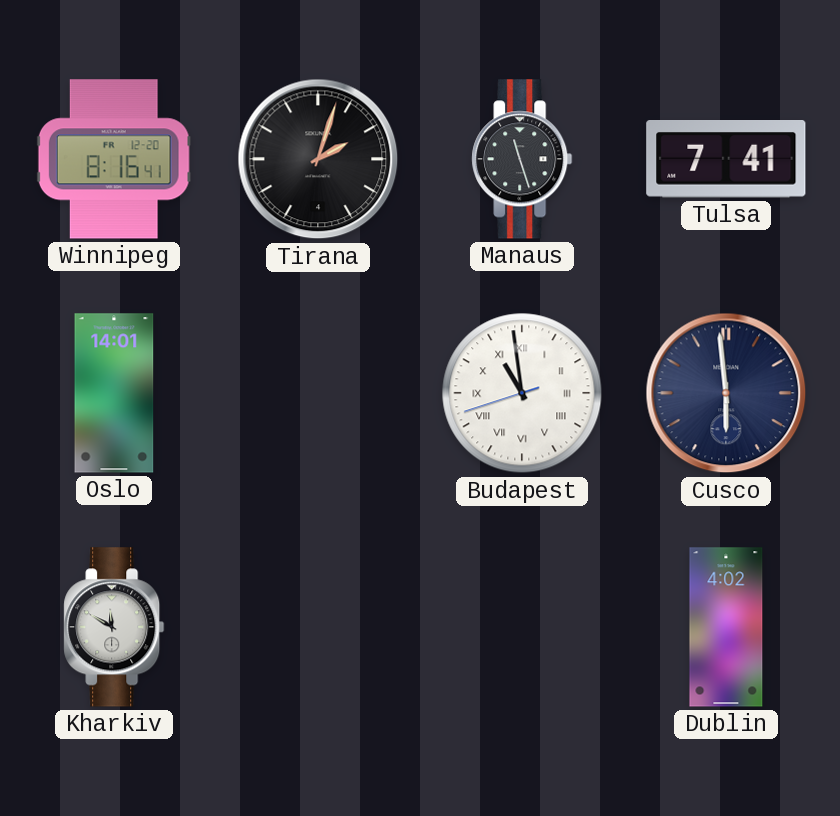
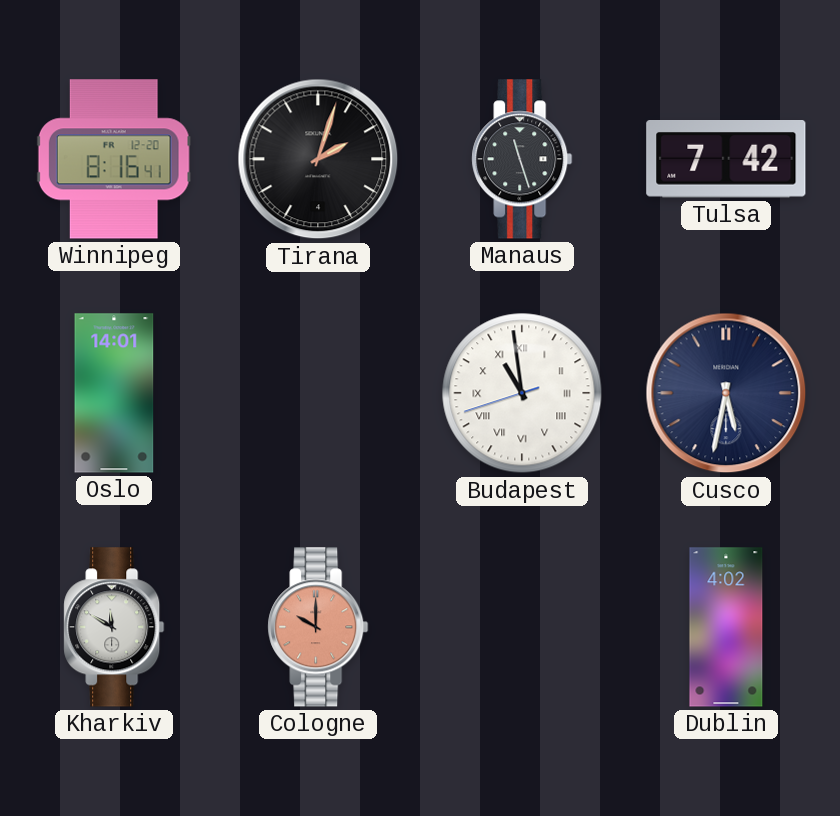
Tulsa: 7:41 -> 7:42 (726, 160)
Cusco: 5:59 -> 5:32 (726, 393)
Cologne: none -> 10:00 (318, 627)
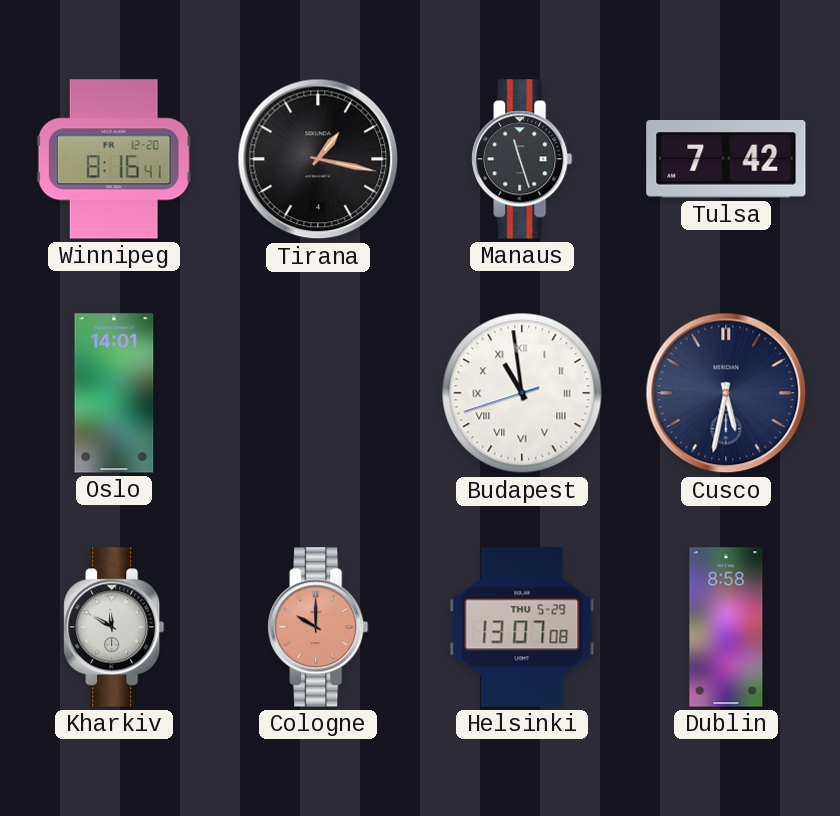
Tirana: 2:03 -> 1:17 (318, 159)
Helsinki: none -> 13:07 (522, 627)
Dublin: 4:02 -> 8:58 (726, 627)
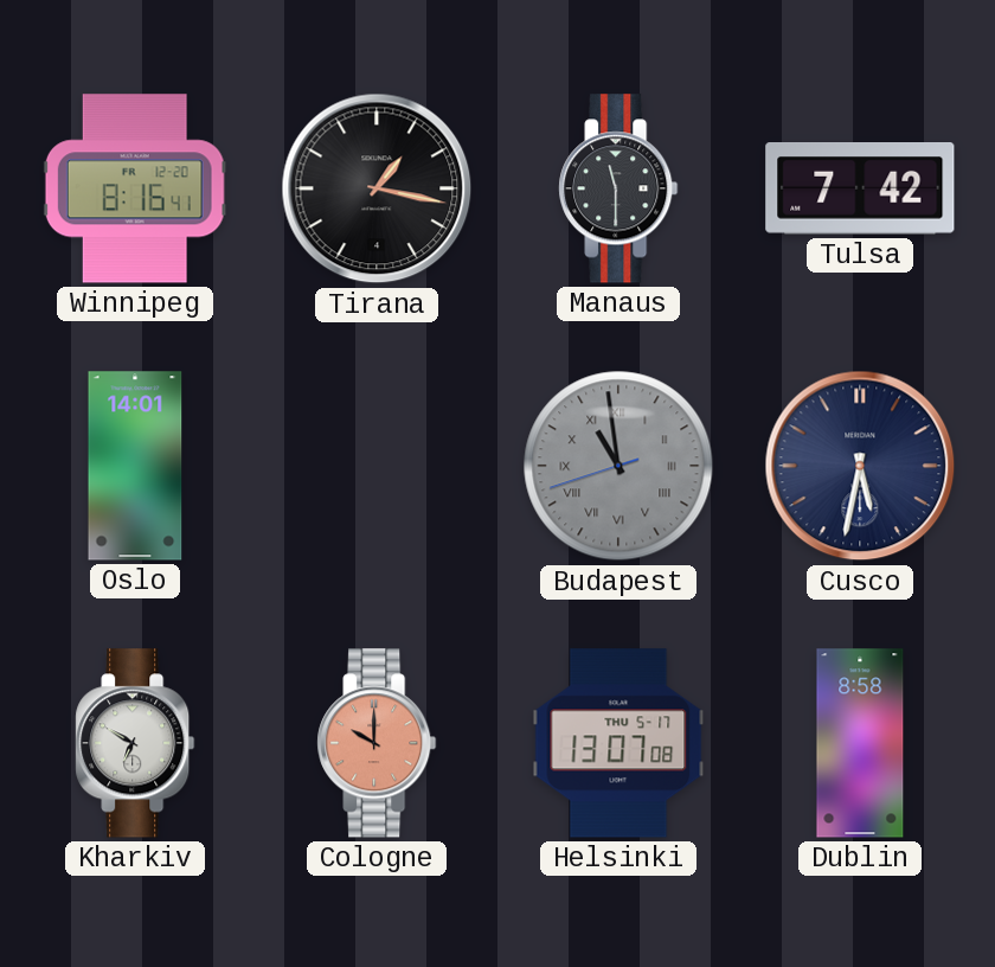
Manaus: 11:27 -> 11:30 (618, 188)
Budapest dial: white -> grey (618, 466)
Kharkiv: 11:50 -> 6:50 (135, 743)
Helsinki date: THU 5-29 -> THU 5-17 (618, 743)
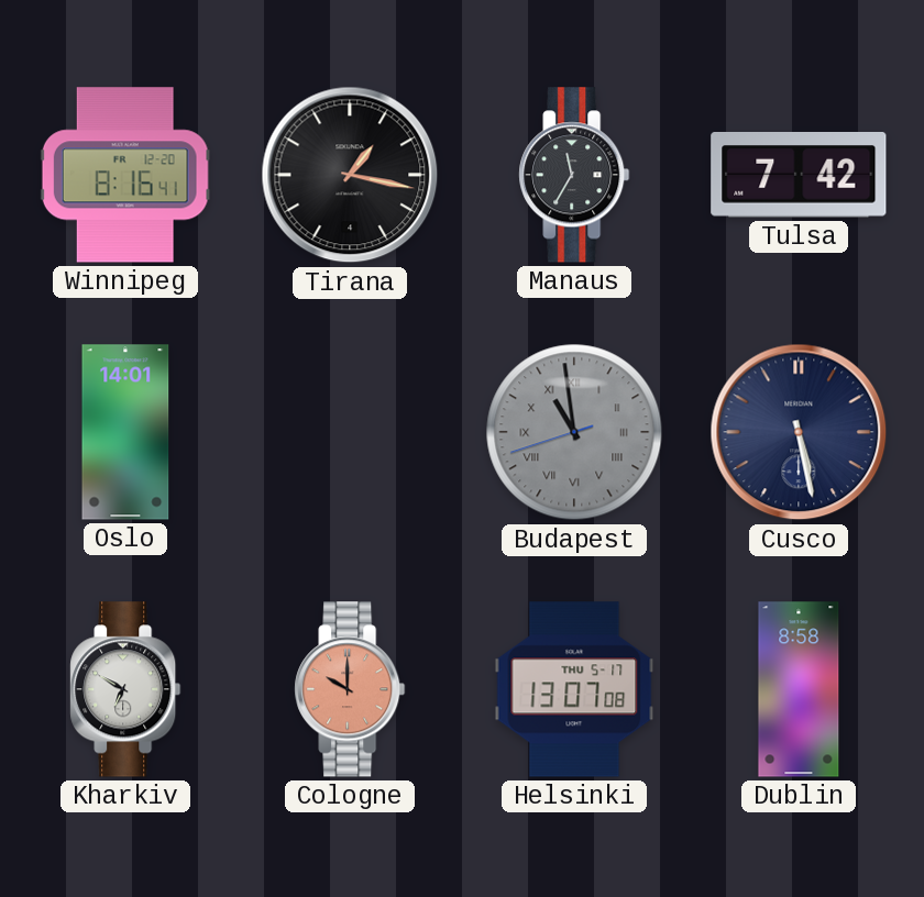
Manaus: 11:30 -> 11:35 (574, 175)
Cusco: 5:32 -> 5:28 (799, 432)
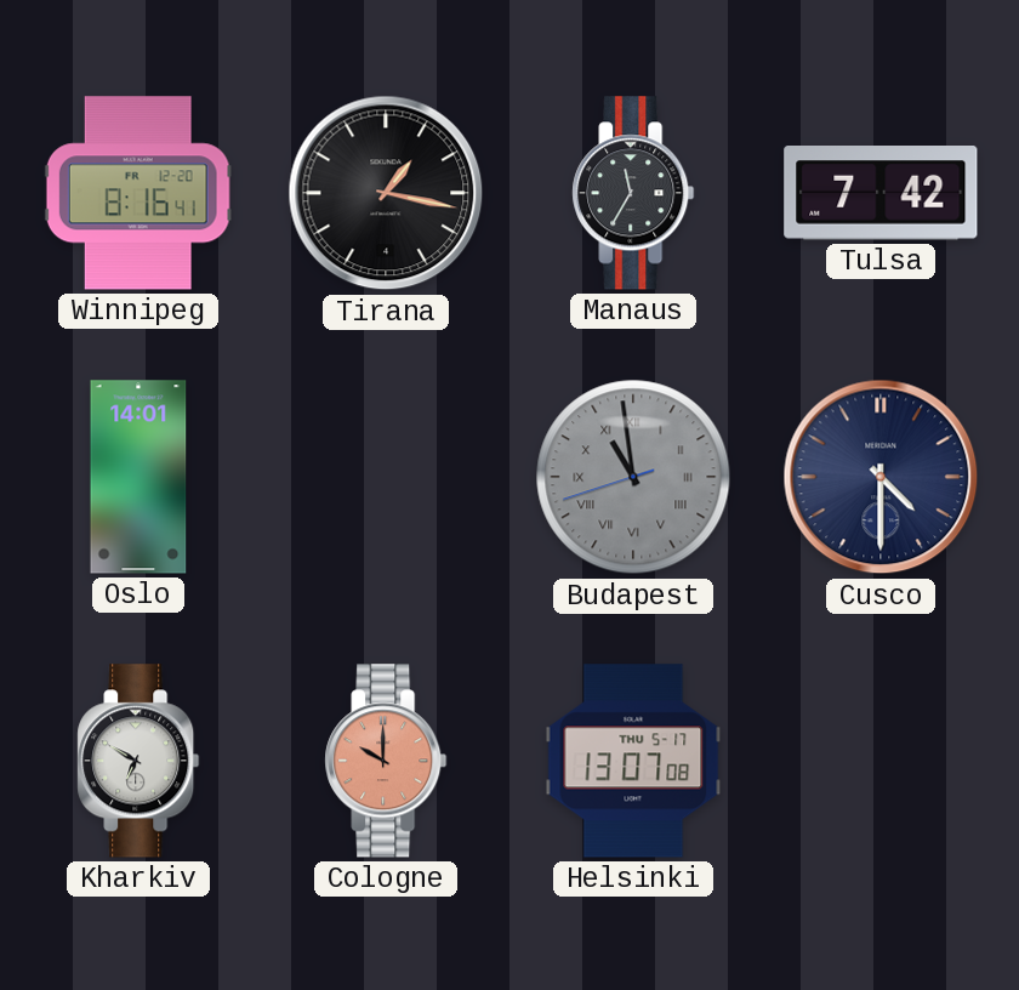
Cusco: 5:28 -> 4:30 (881, 477)
Dublin: 8:58 -> none (799, 689)
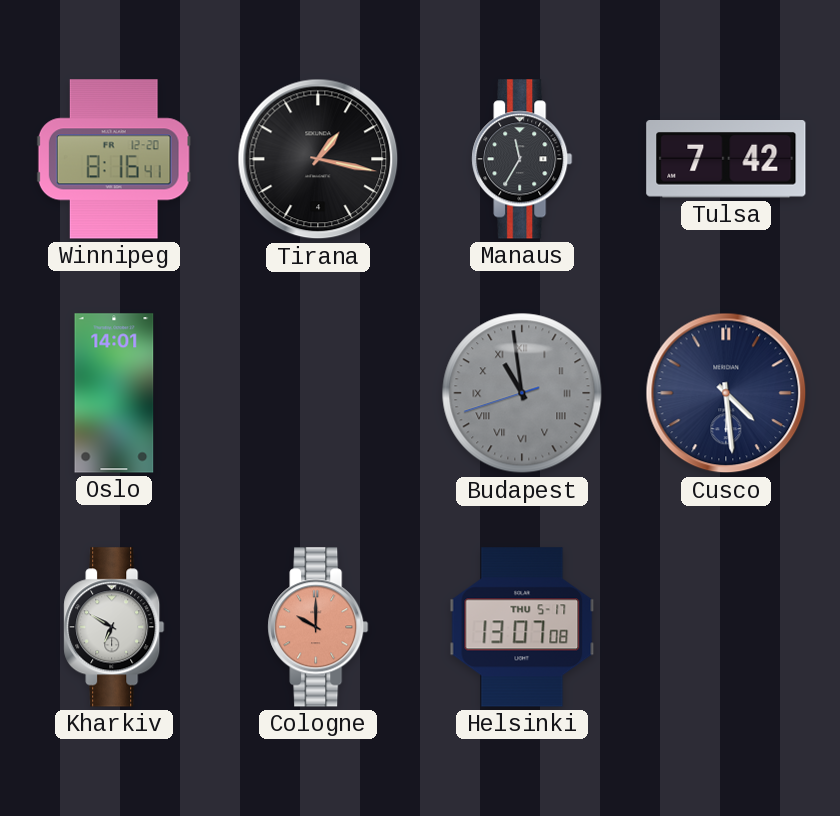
Cusco: 4:30 -> 4:29 (726, 393)
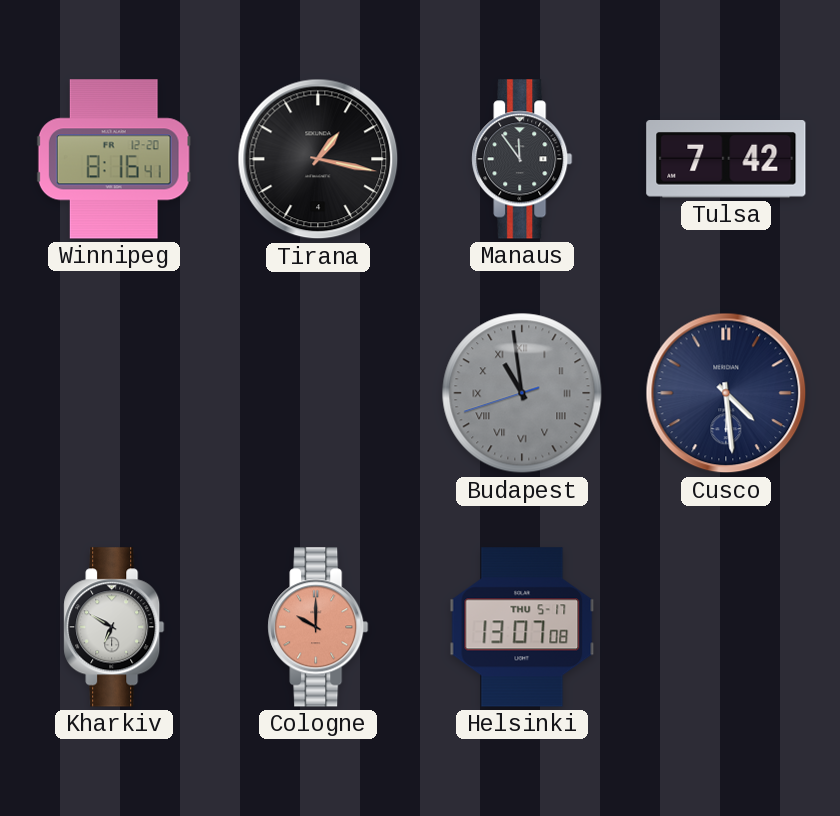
Manaus: 11:35 -> 11:54 (522, 159)
Oslo: 14:01 -> none (114, 393)
